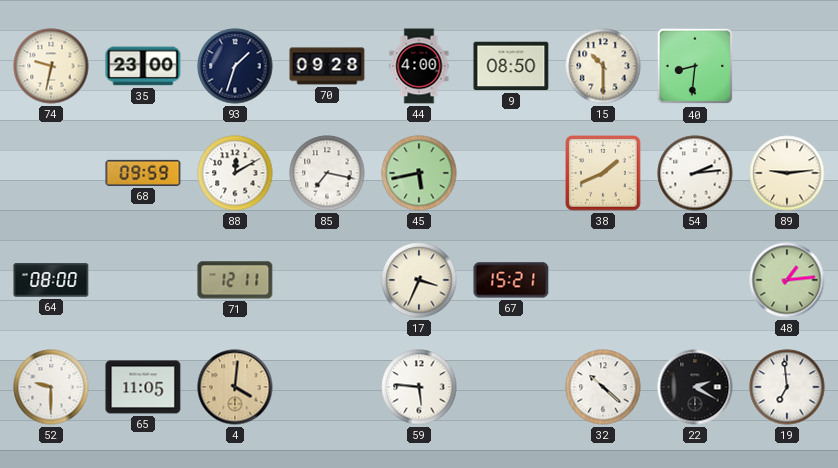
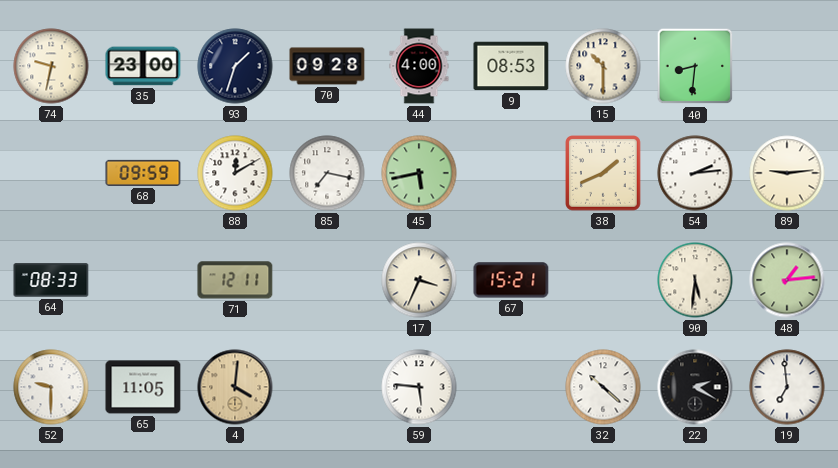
9: 08:50 -> 08:53 (511, 66)
64: 08:00 -> 08:33 (51, 280)
90: none -> 5:31 (695, 280)
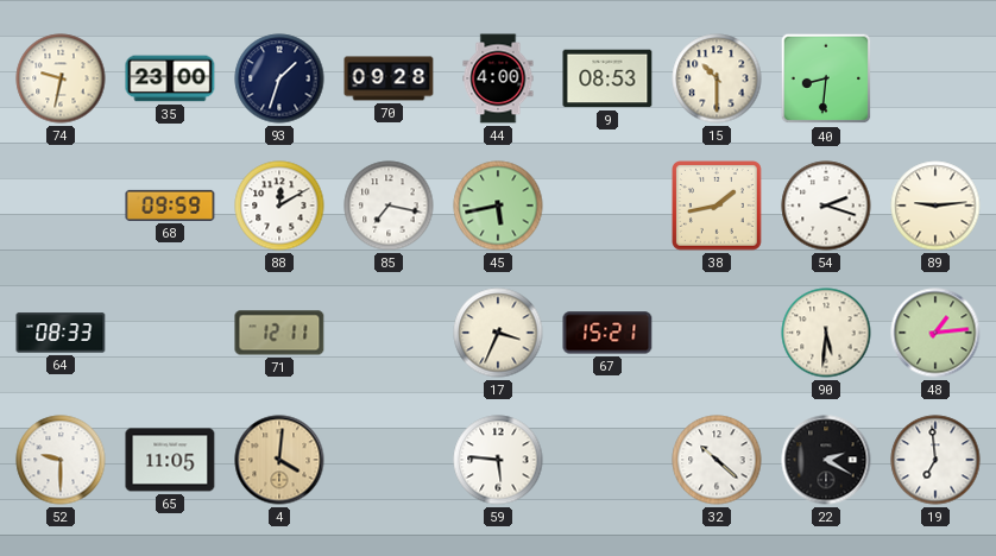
38: 1:41 -> 1:43 (718, 207)
54: 2:14 -> 2:18 (826, 206)
